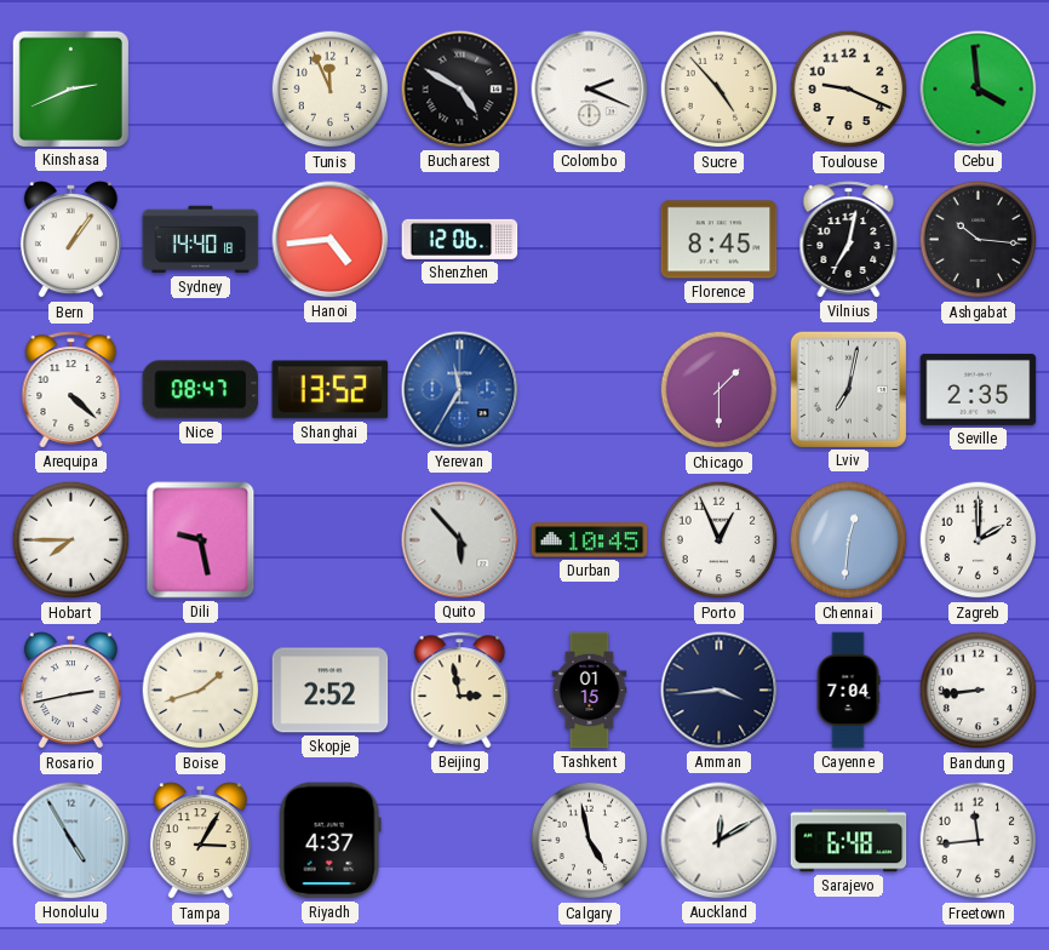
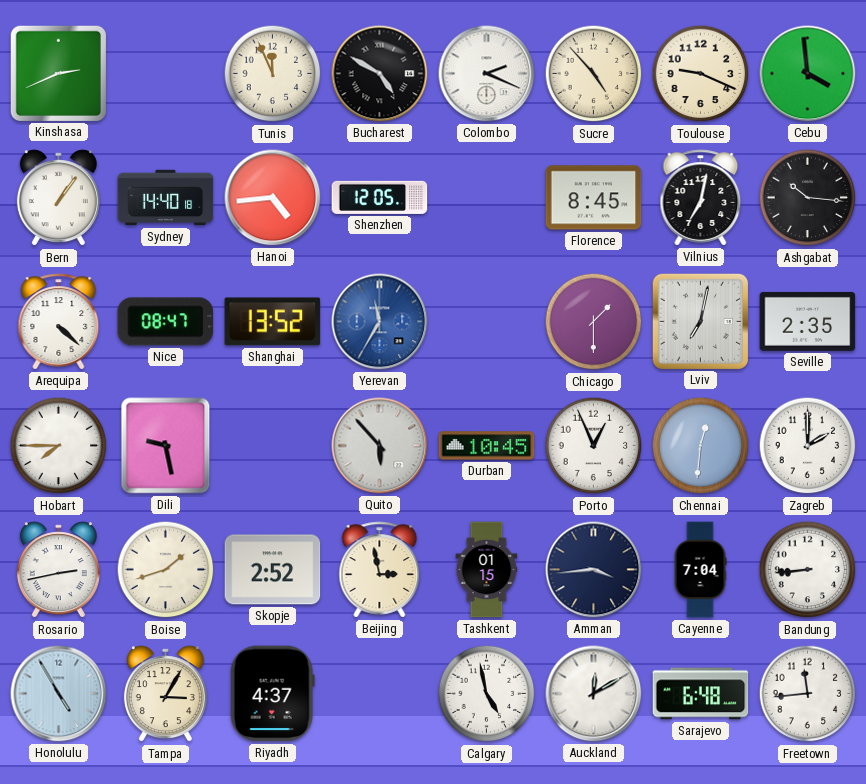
Shenzhen: 12:06 -> 12:05 (380, 197)
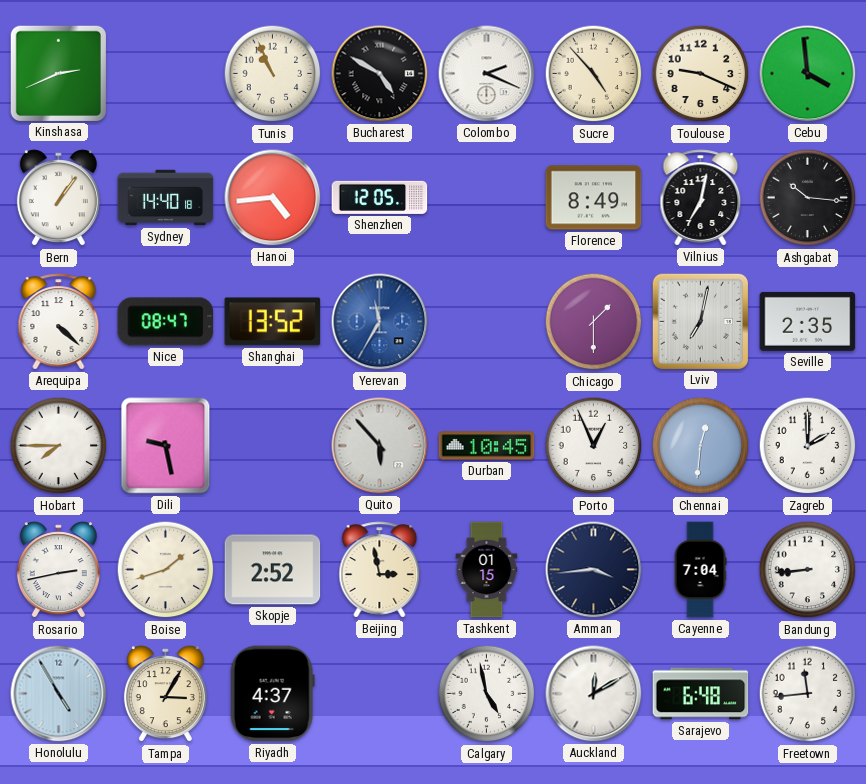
Tunis: 11:56 -> 10:56 (273, 74)
Florence: 8:45 -> 8:49 (594, 198)
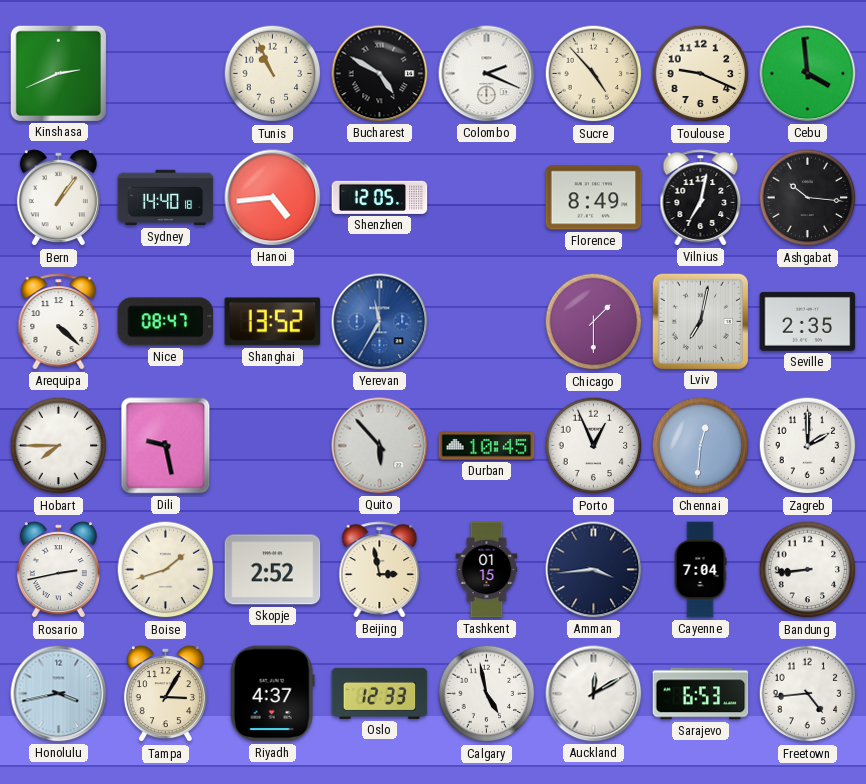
Honolulu: 4:55 -> 3:43 (59, 694)
Oslo: none -> 12:33 (380, 693)
Sarajevo: 6:48 -> 6:53 (701, 694)
Freetown: 11:44 -> 4:44 (808, 694)
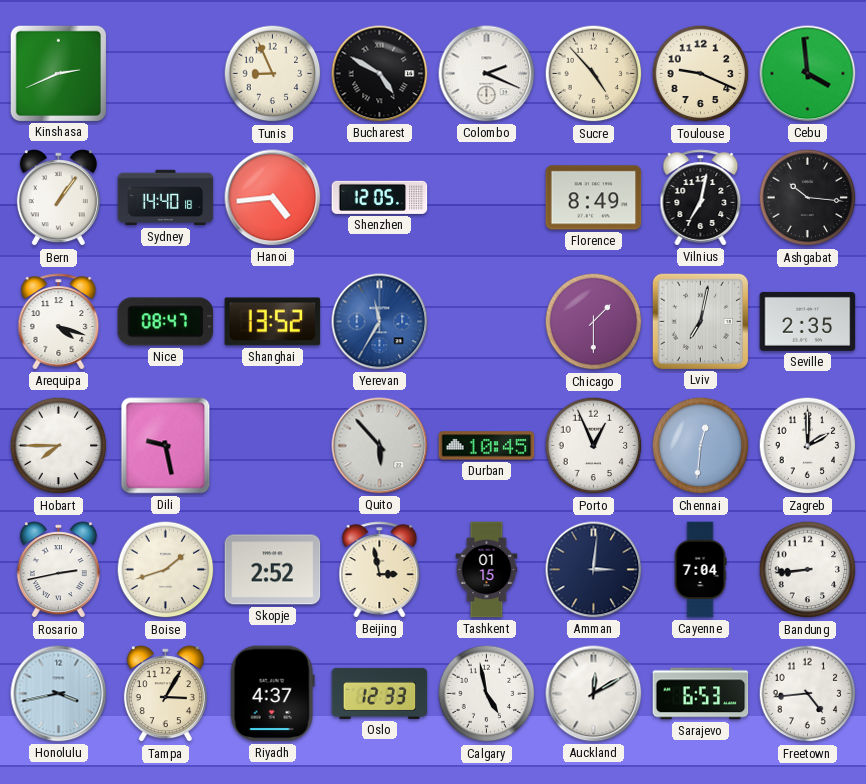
Tunis: 10:56 -> 8:56 (273, 74)
Arequipa: 4:22 -> 4:18 (59, 322)
Amman: 3:44 -> 3:01 (594, 570)
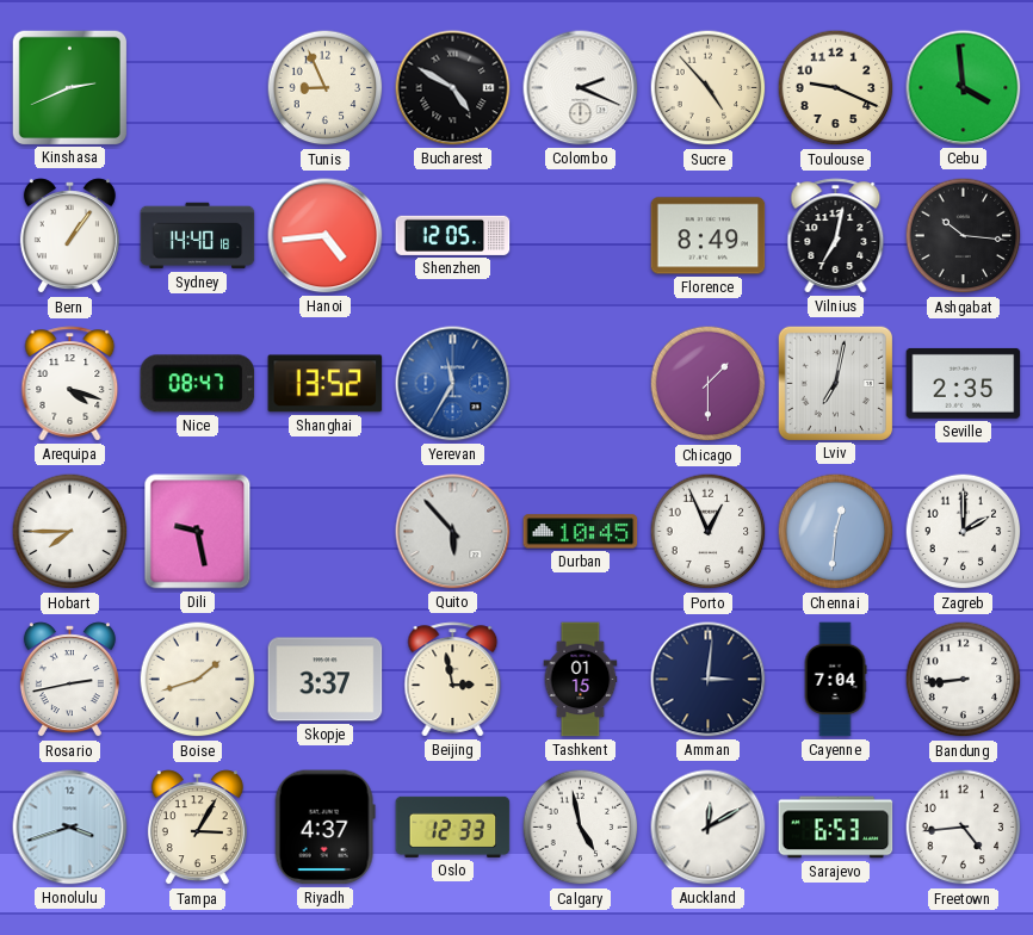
Skopje: 2:52 -> 3:37 (326, 680)
Honolulu: 3:43 -> 3:42 (70, 828)
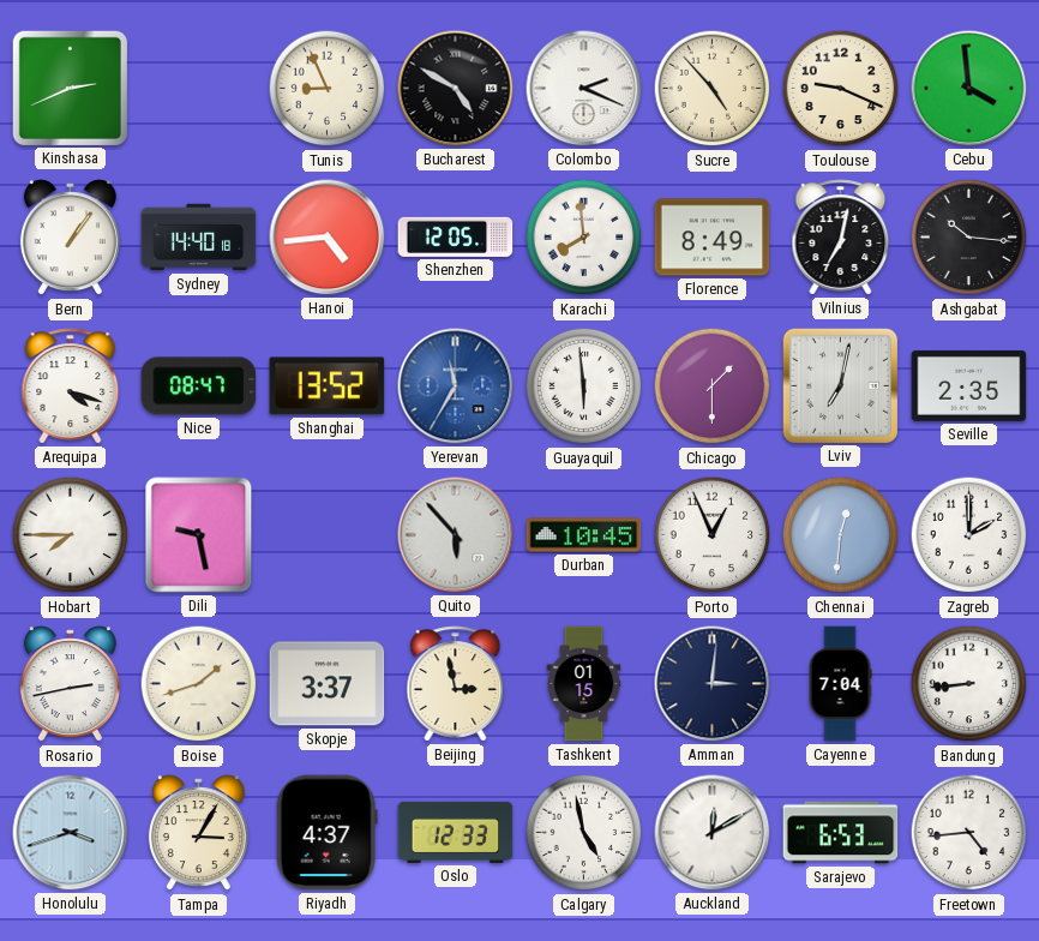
Karachi: none -> 7:59 (584, 238)
Guayaquil: none -> 5:59 (584, 386)
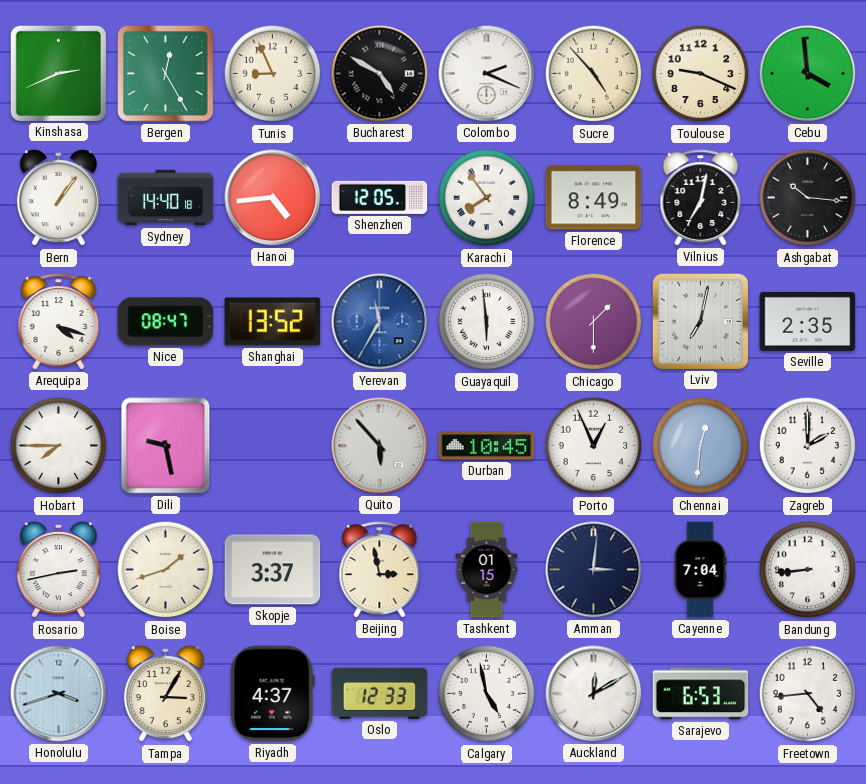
Bergen: none -> 12:25 (166, 74)
Karachi: 7:59 -> 7:54 (487, 198)
